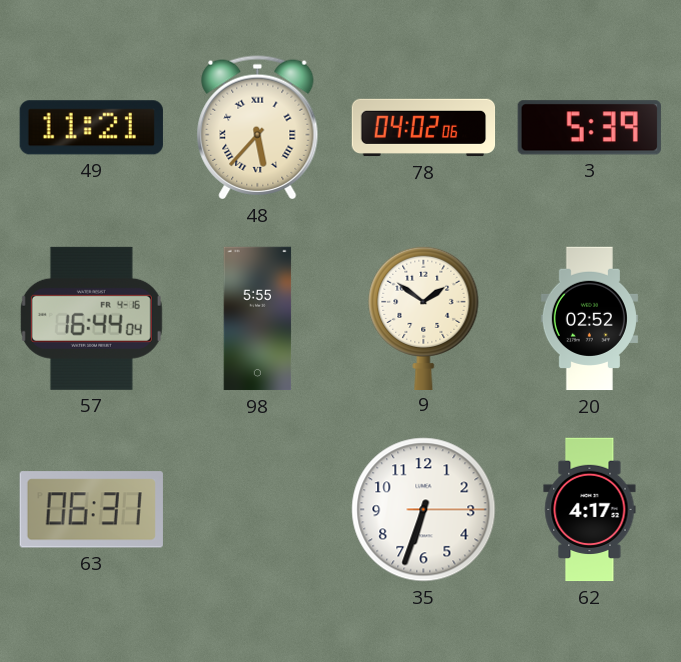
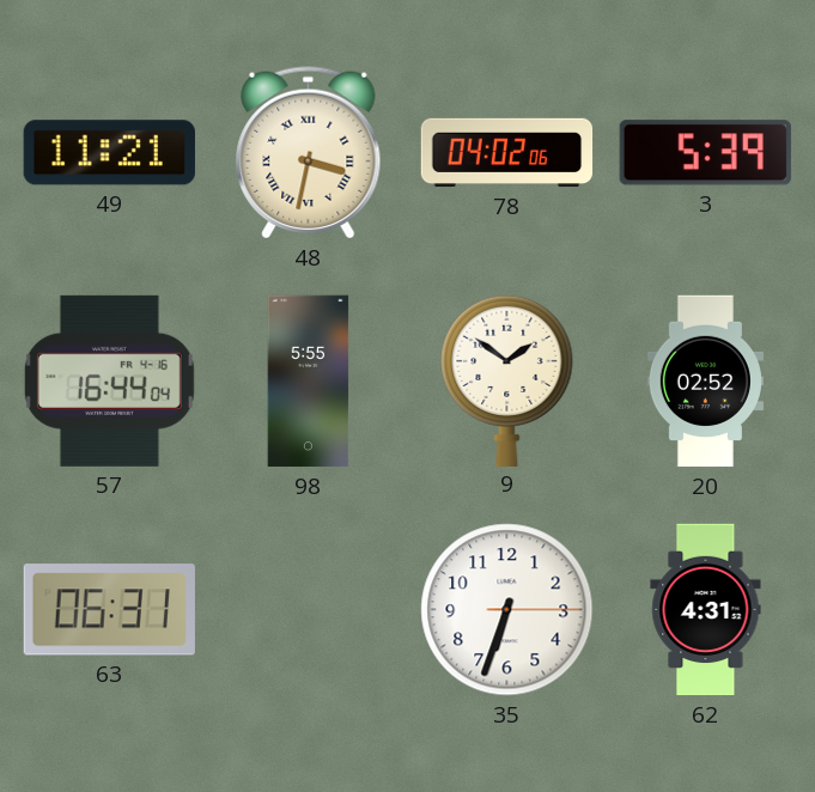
48: 5:37 -> 3:32 (309, 153)
62: 4:17 -> 4:31 (706, 610)
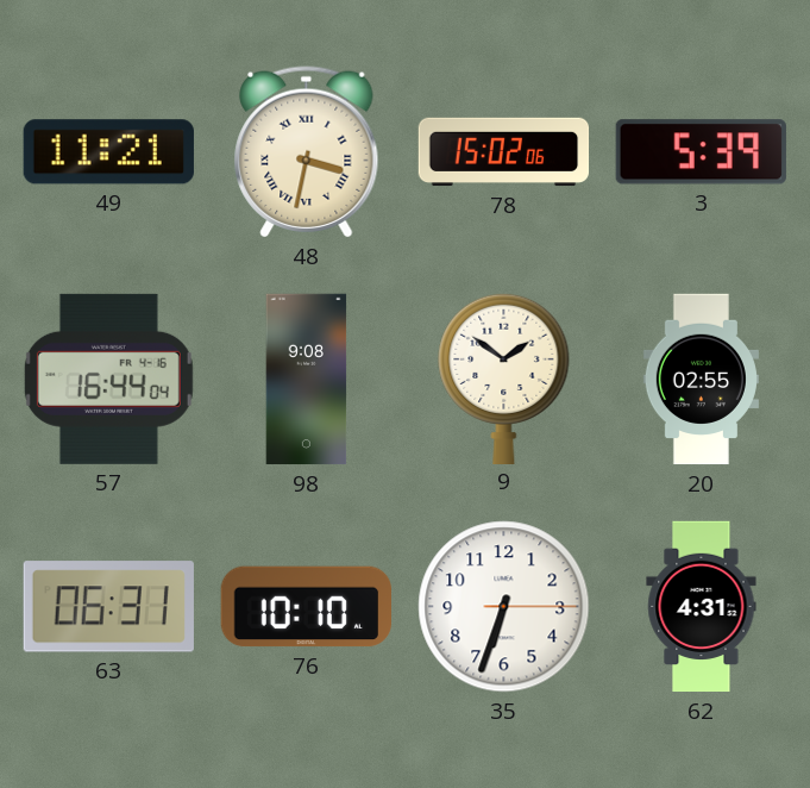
78: 04:02 -> 15:02 (504, 152)
98: 5:55 -> 9:08 (307, 380)
20: 02:52 -> 02:55 (701, 380)
76: none -> 10:10 (306, 607)
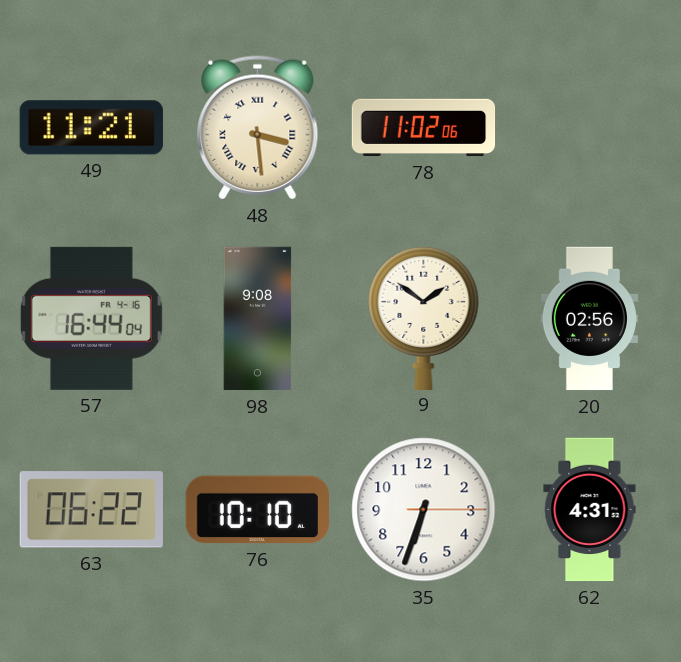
48: 3:32 -> 3:29 (258, 128)
78: 15:02 -> 11:02 (424, 128)
3: 5:39 -> none (701, 152)
20: 02:55 -> 02:56 (589, 319)
63: 06:31 -> 06:22 (91, 510)
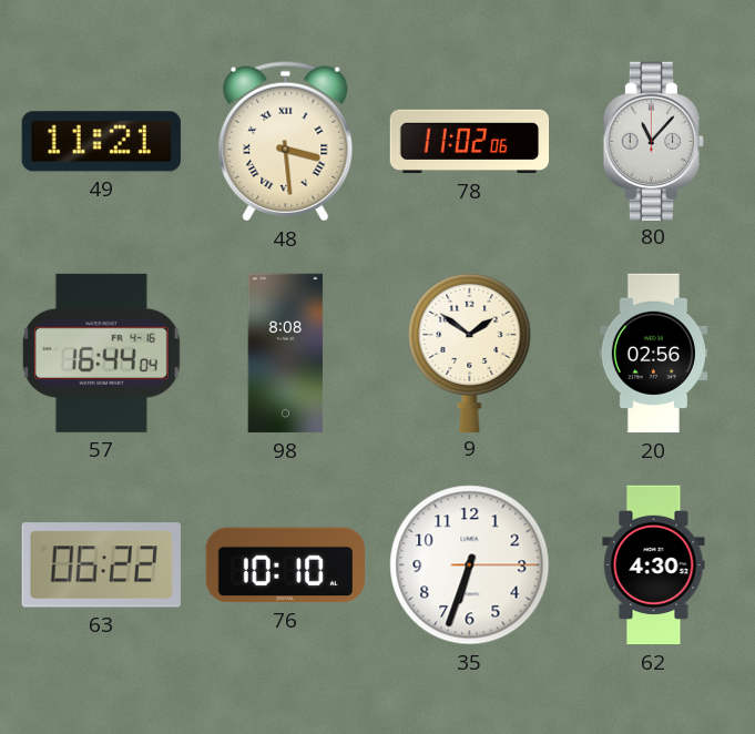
80: none -> 11:07 (653, 141)
98: 9:08 -> 8:08 (286, 354)
62: 4:31 -> 4:30 (654, 565)
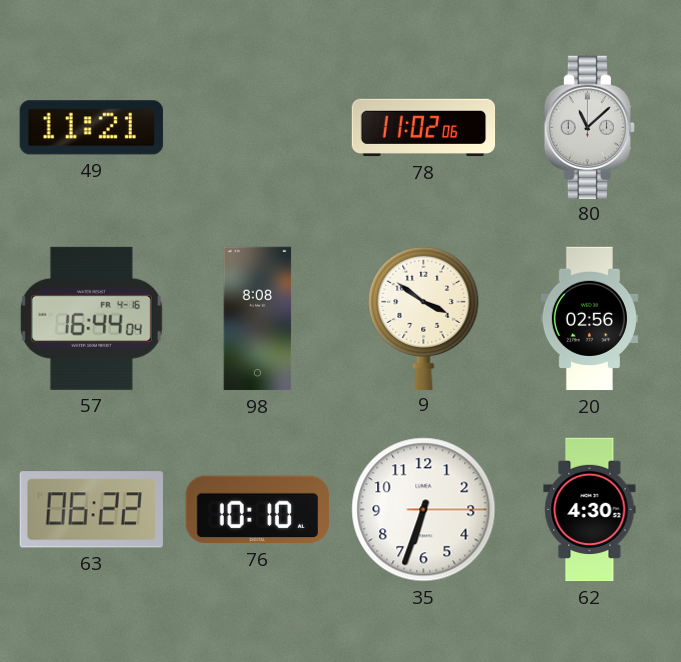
48: 3:29 -> none (286, 142)
80: 11:07 -> 11:08 (589, 127)
9: 1:51 -> 3:51 (424, 317)
